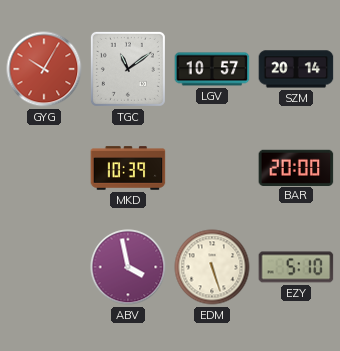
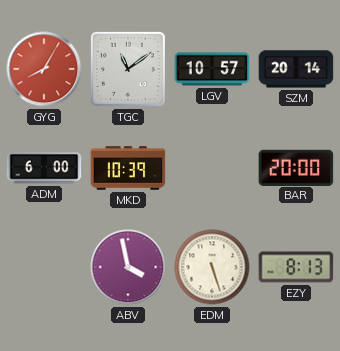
GYG: 10:05 -> 8:05 (44, 69)
ADM: none -> 6:00 (44, 168)
EZY: 5:10 -> 8:13 (296, 267)
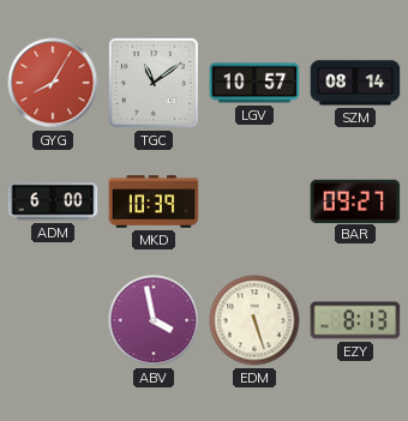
SZM: 20:14 -> 08:14 (355, 83)
BAR: 20:00 -> 09:27 (355, 200)
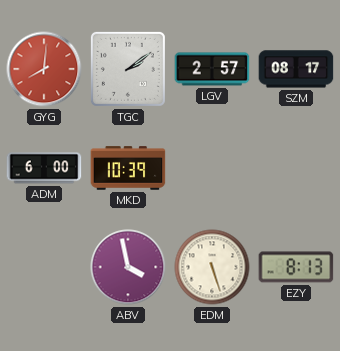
GYG: 8:05 -> 8:01 (44, 69)
TGC: 11:09 -> 2:09 (128, 69)
LGV: 10:57 -> 2:57 (212, 69)
SZM: 08:14 -> 08:17 (296, 69)
BAR: 09:27 -> none (355, 200)
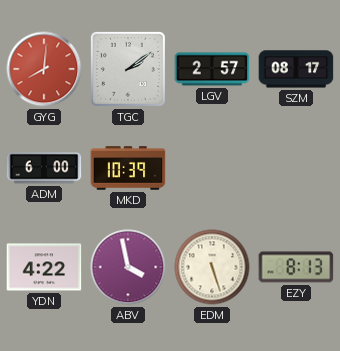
YDN: none -> 4:22 (44, 267)
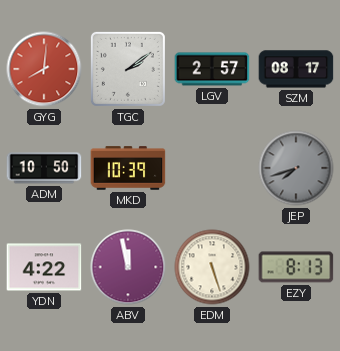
ADM: 6:00 -> 10:50 (44, 168)
JEP: none -> 7:42 (296, 168)
ABV: 3:58 -> 11:58 (128, 267)
